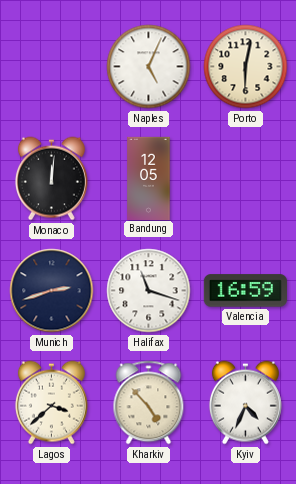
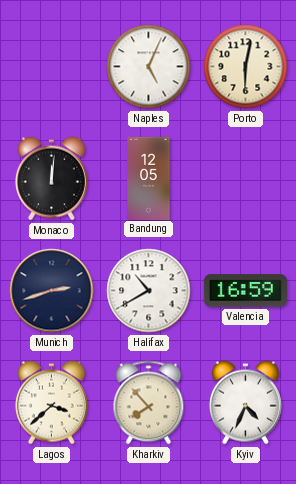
Halifax: 11:18 -> 10:40 (149, 291)
Kharkiv: 4:53 -> 7:53 (149, 403)
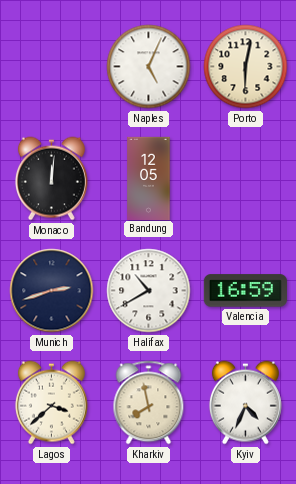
Kharkiv: 7:53 -> 7:58 (149, 403)
